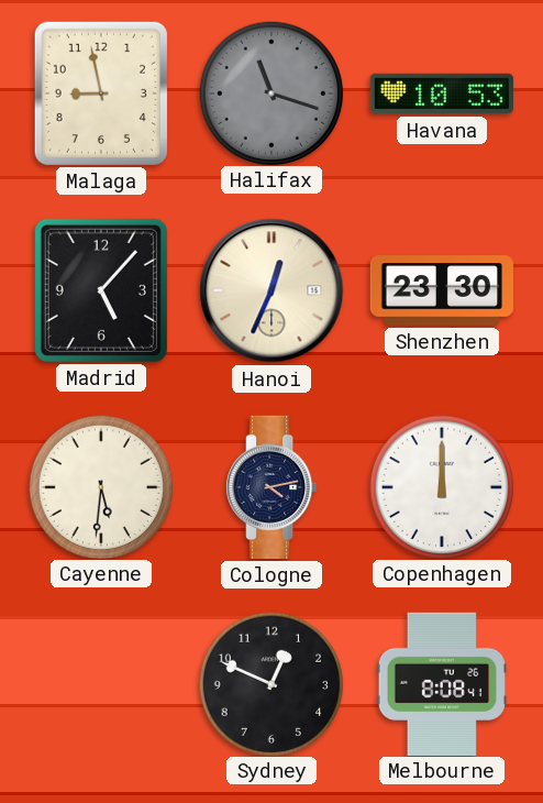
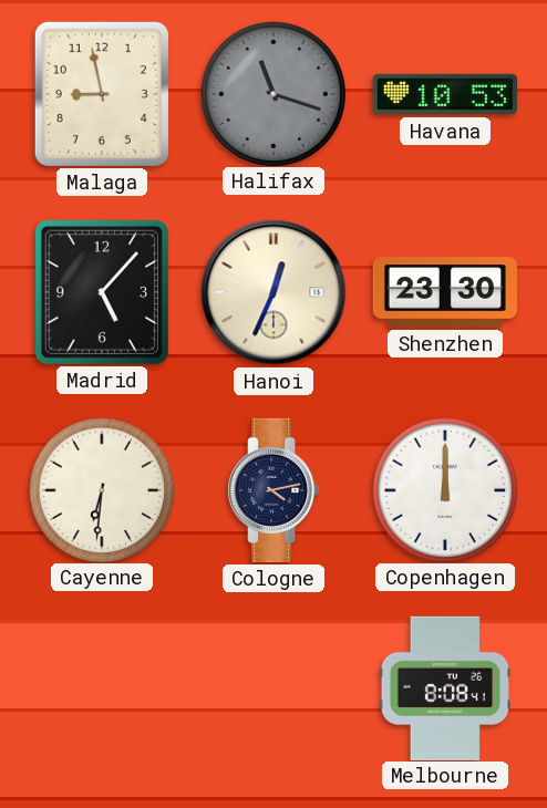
Cayenne: 5:31 -> 6:31 (101, 489)
Sydney: 12:49 -> none (270, 683)
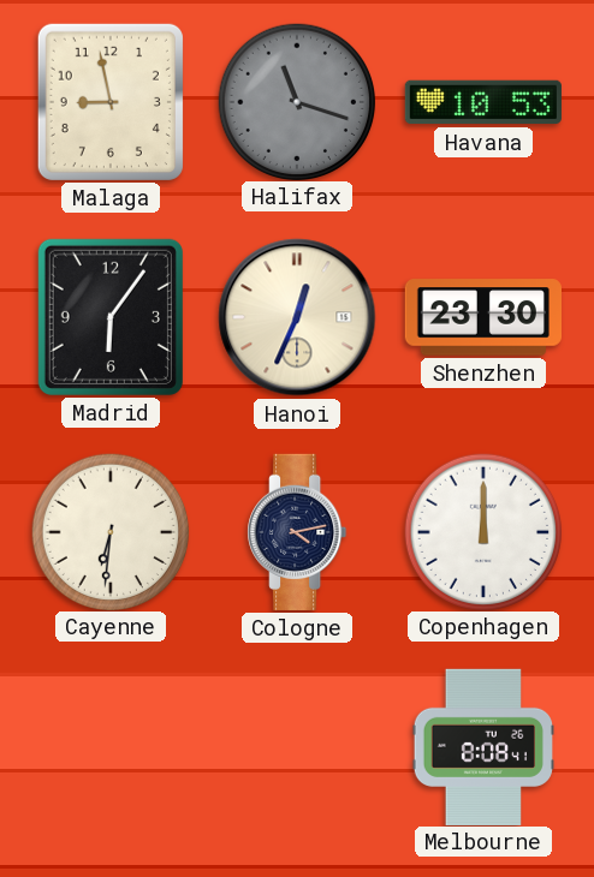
Madrid: 5:07 -> 6:06 (111, 317)
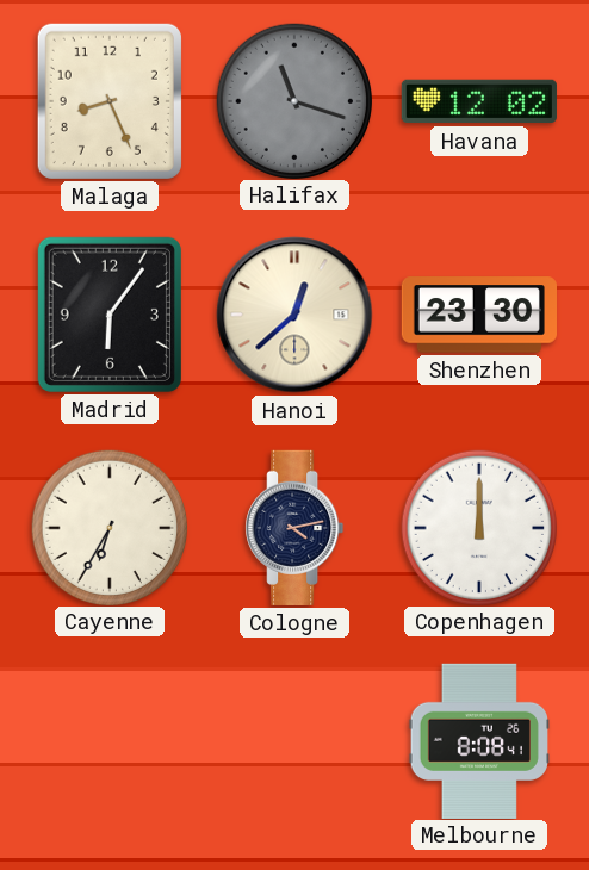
Malaga: 8:58 -> 8:26 (110, 101)
Havana: 10:53 -> 12:02 (479, 101)
Hanoi: 12:34 -> 12:38 (294, 315)
Cayenne: 6:31 -> 6:35 (108, 527)
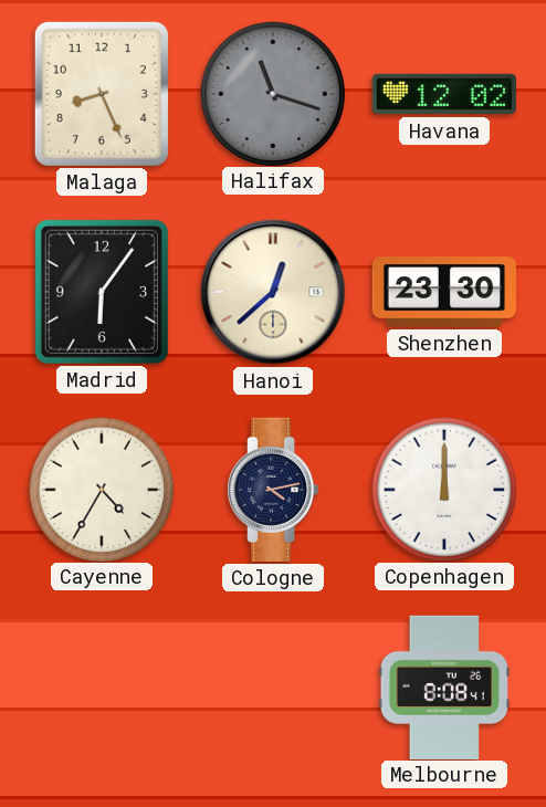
Cayenne: 6:35 -> 4:35 (101, 489)
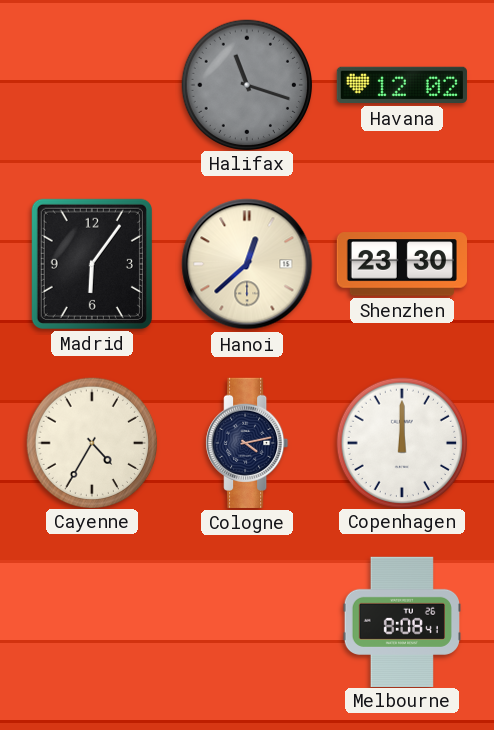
Malaga: 8:26 -> none (102, 94)
